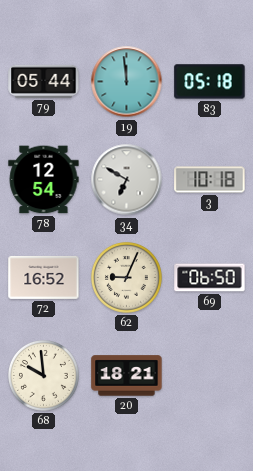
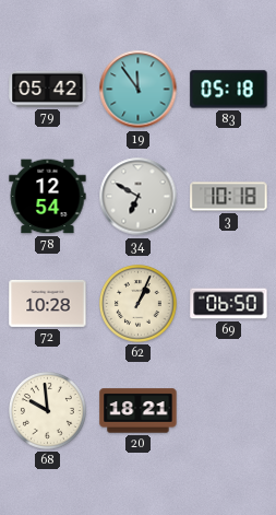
79: 05:44 -> 05:42 (48, 89)
19: 11:59 -> 11:54 (139, 90)
72: 16:52 -> 10:28 (48, 303)
62: 9:04 -> 1:04 (139, 304)
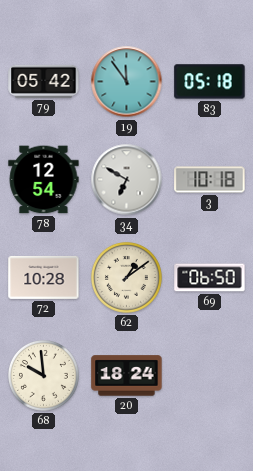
62: 1:04 -> 1:09 (127, 278)
20: 18:21 -> 18:24 (127, 376)
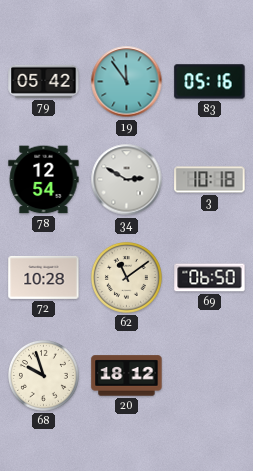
83: 05:18 -> 05:16 (210, 82)
34: 6:50 -> 2:50 (127, 180)
62: 1:09 -> 11:09 (127, 278)
68: 9:59 -> 9:57 (44, 376)
20: 18:24 -> 18:12 (127, 376)
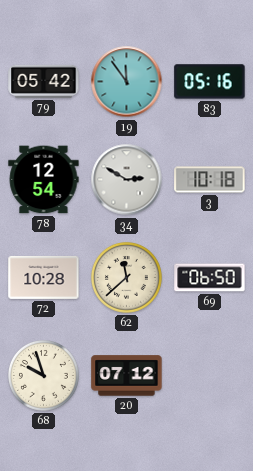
62: 11:09 -> 11:38 (127, 278)
20: 18:12 -> 07:12 (127, 376)
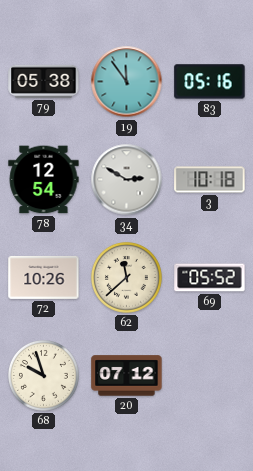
79: 05:42 -> 05:38 (44, 81)
72: 10:28 -> 10:26 (44, 277)
69: 06:50 -> 05:52 (210, 278)
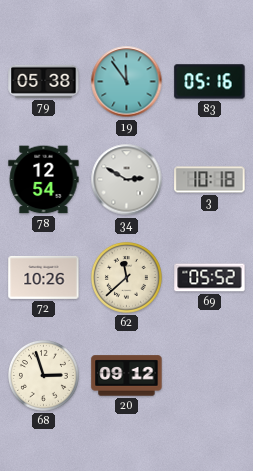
68: 9:57 -> 2:57 (44, 376)
20: 07:12 -> 09:12 (127, 376)
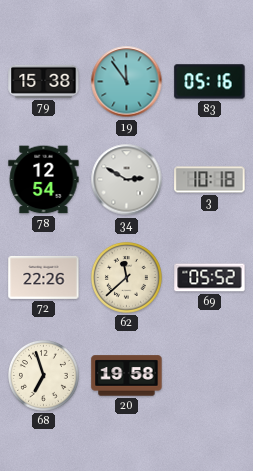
79: 05:38 -> 15:38 (44, 81)
72: 10:26 -> 22:26 (44, 277)
68: 2:57 -> 6:57 (44, 376)
20: 09:12 -> 19:58 (127, 376)
